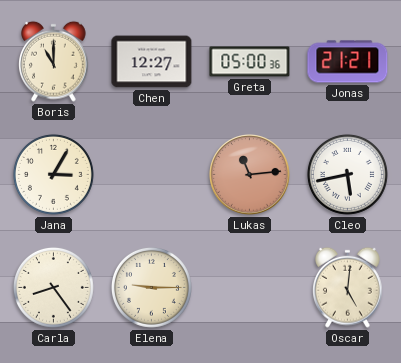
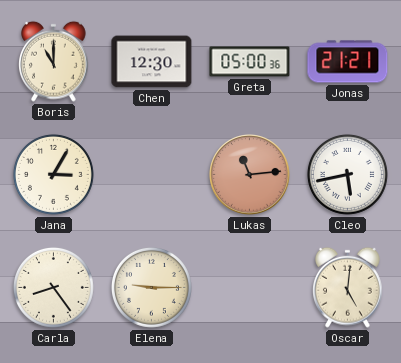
Chen: 12:27 -> 12:30 (152, 62)
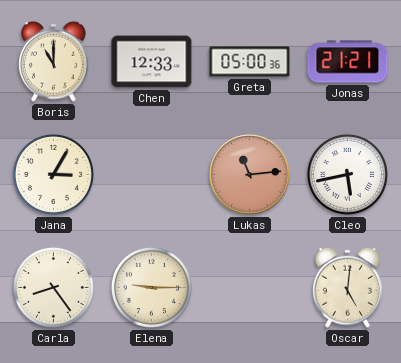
Chen: 12:30 -> 12:33 (152, 62)
